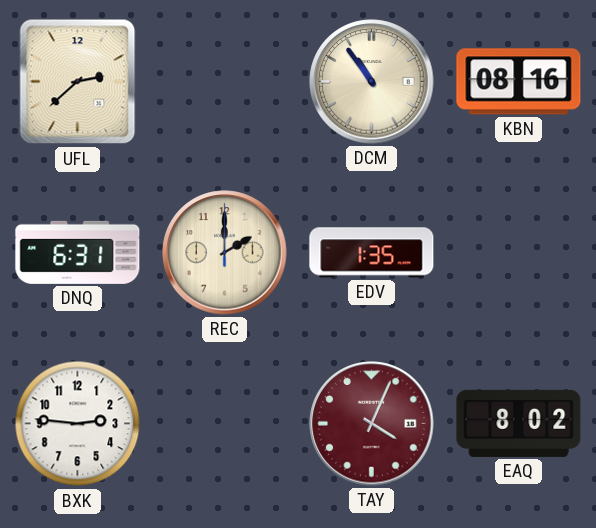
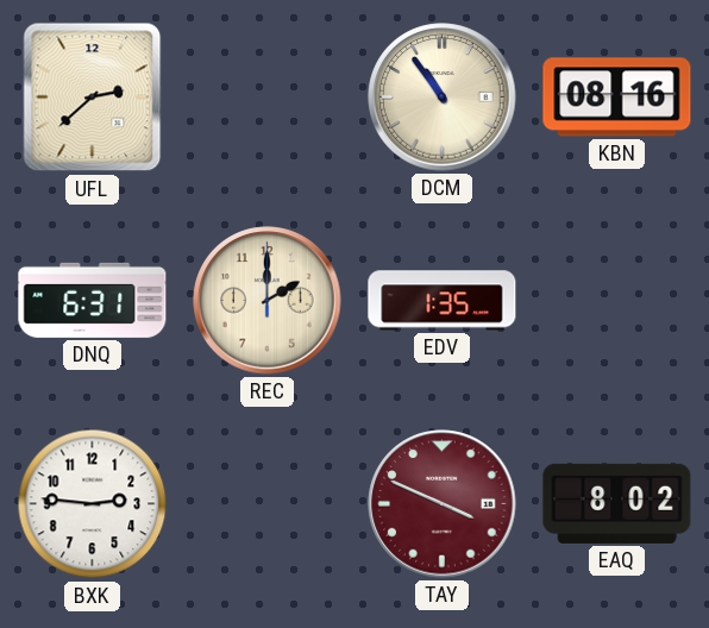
TAY: 4:04 -> 3:49 (443, 504)
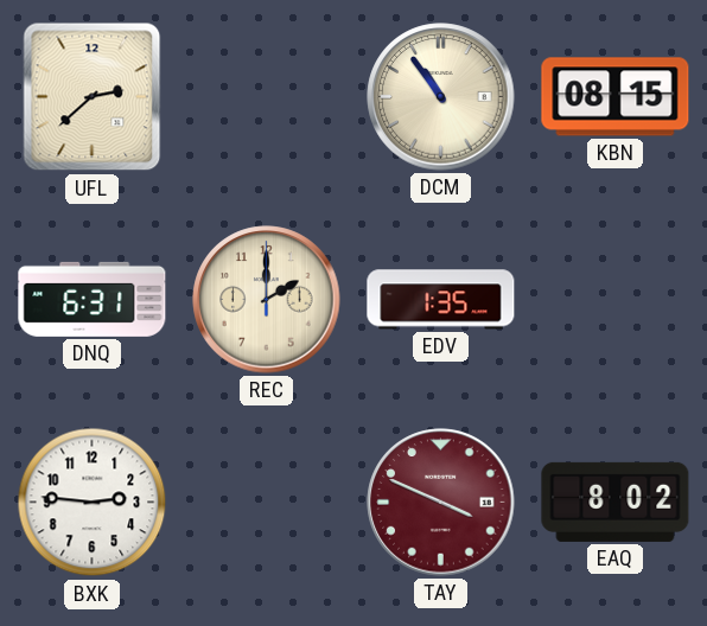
KBN: 08:16 -> 08:15 (616, 97)
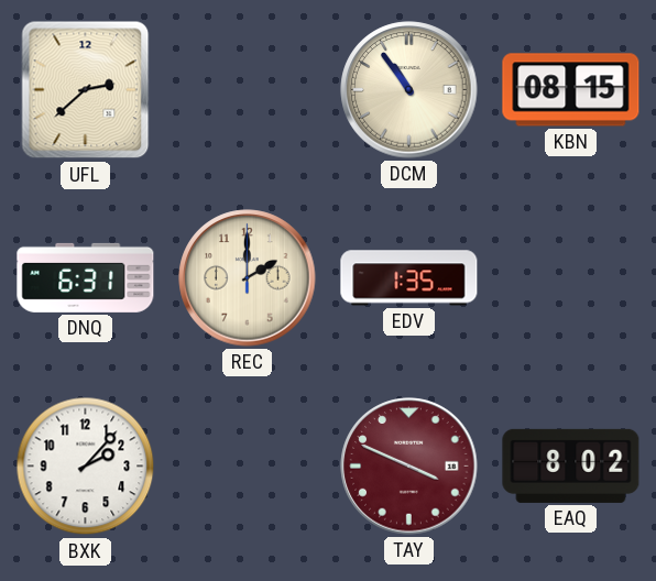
BXK: 2:46 -> 2:07 (86, 467)
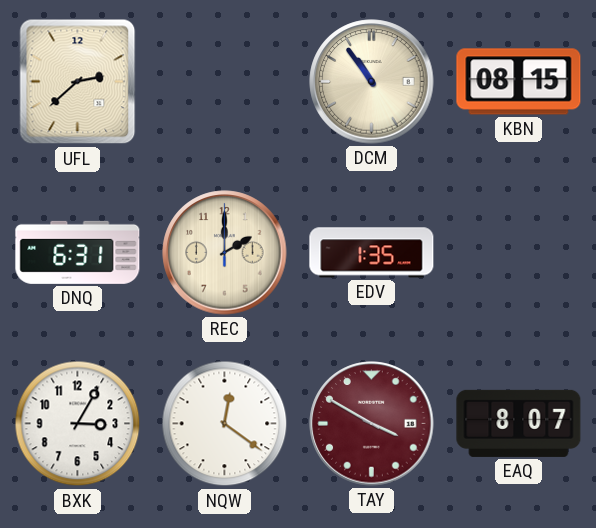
BXK: 2:07 -> 3:05 (78, 424)
NQW: none -> 12:21 (225, 424)
TAY: 3:49 -> 3:50 (372, 424)
EAQ: 8:02 -> 8:07 (519, 423)
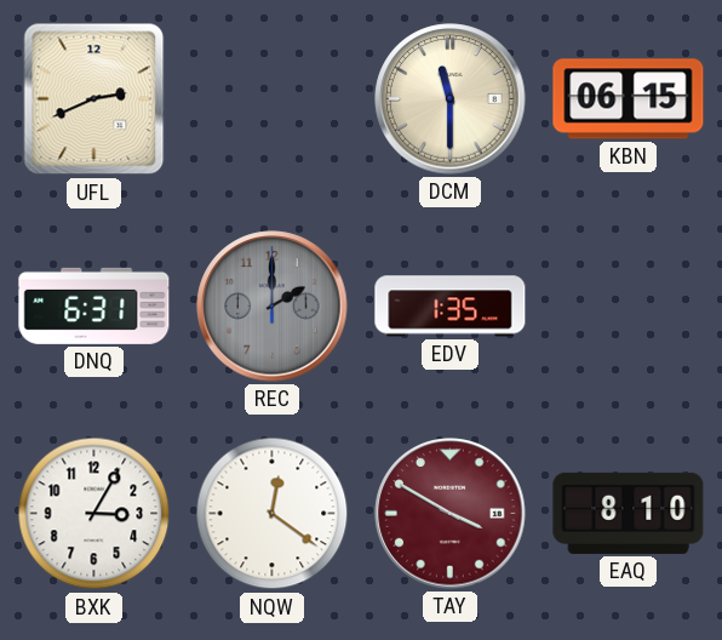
UFL: 2:38 -> 2:41 (94, 99)
DCM: 10:54 -> 11:30 (451, 99)
KBN: 08:15 -> 06:15 (629, 99)
REC dial: cream -> grey (273, 307)
EAQ: 8:07 -> 8:10 (629, 513)
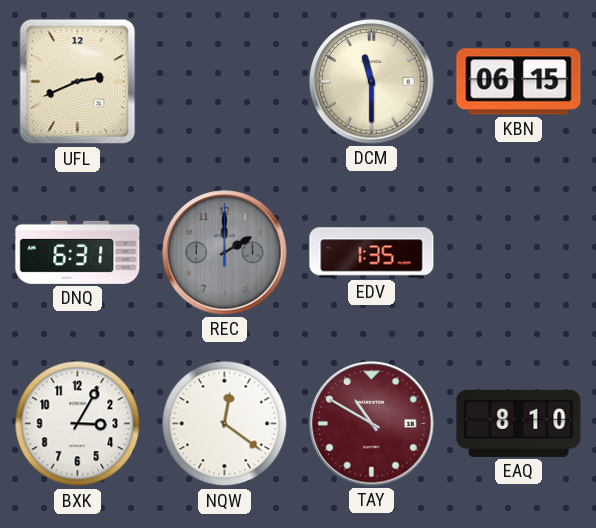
TAY: 3:50 -> 10:50 (372, 424)
